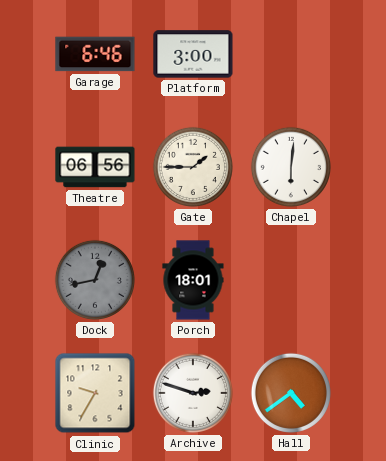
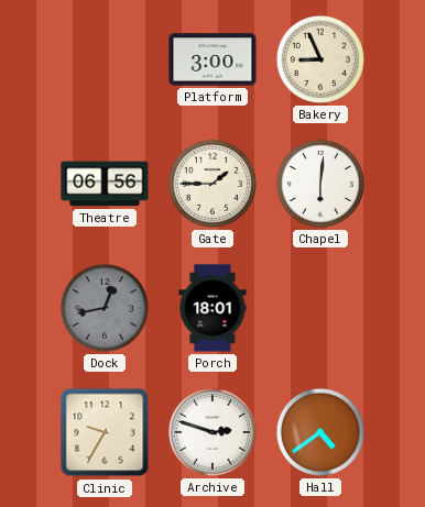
Garage: 6:46 -> none (95, 54)
Bakery: none -> 8:56 (320, 59)
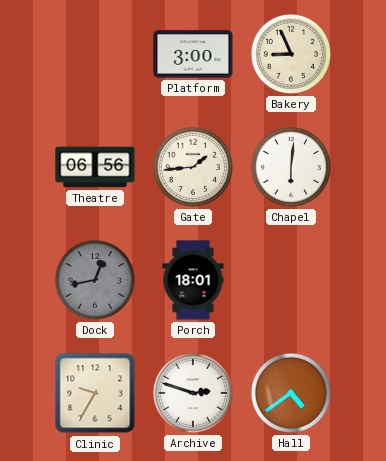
Gate: 1:45 -> 1:44 (193, 167)
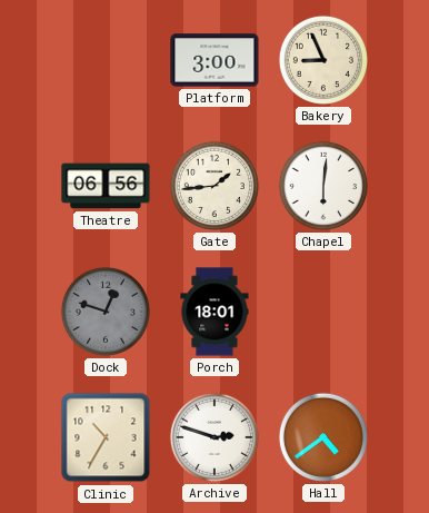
Dock: 12:43 -> 12:48 (106, 312)
Clinic: 9:35 -> 10:35 (106, 437)
